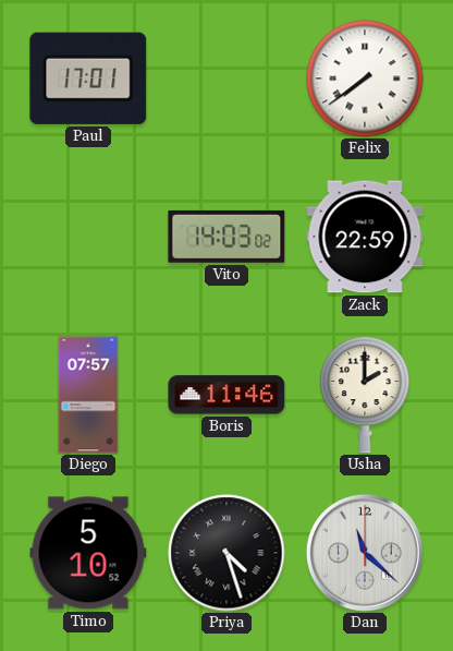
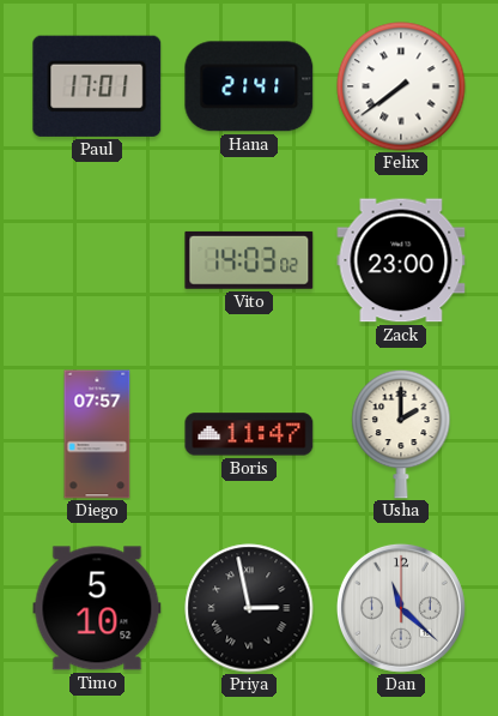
Hana: none -> 21:41 (249, 86)
Zack: 22:59 -> 23:00 (401, 260)
Boris: 11:46 -> 11:47 (249, 434)
Priya: 4:27 -> 2:58 (249, 608)
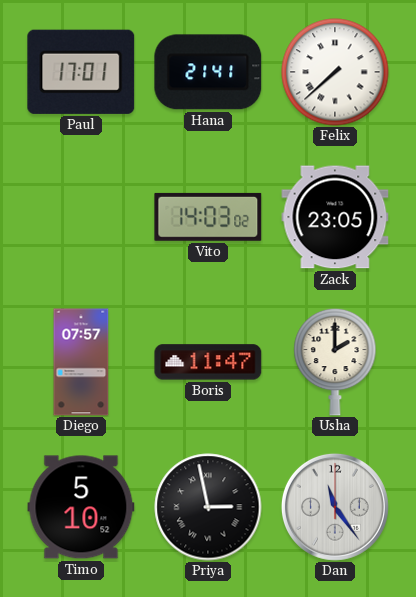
Felix: 7:39 -> 7:38 (335, 72)
Zack: 23:00 -> 23:05 (335, 217)
Dan: 11:22 -> 11:24 (335, 507)
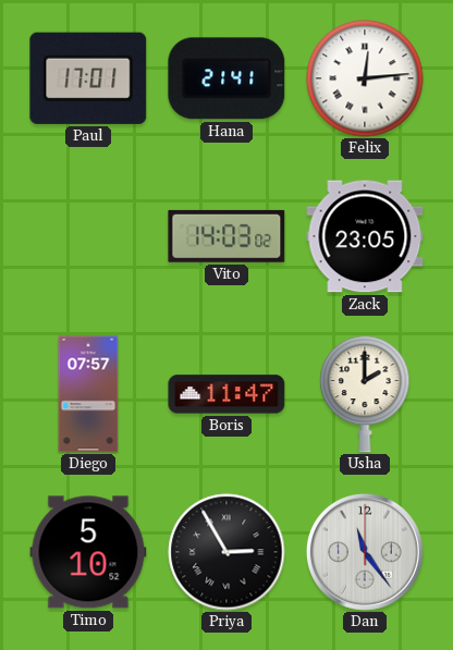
Felix: 7:38 -> 12:14 (365, 78)
Priya: 2:58 -> 2:55 (226, 552)
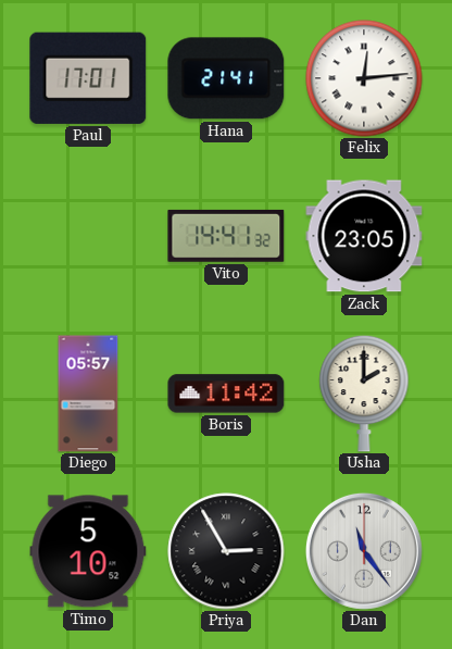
Vito: 14:03 -> 14:41 (226, 236)
Diego: 07:57 -> 05:57 (88, 394)
Boris: 11:47 -> 11:42 (226, 394)
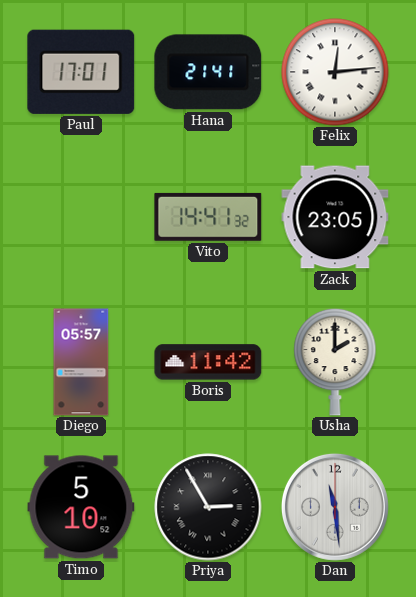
Dan: 11:24 -> 11:29 (335, 507)
